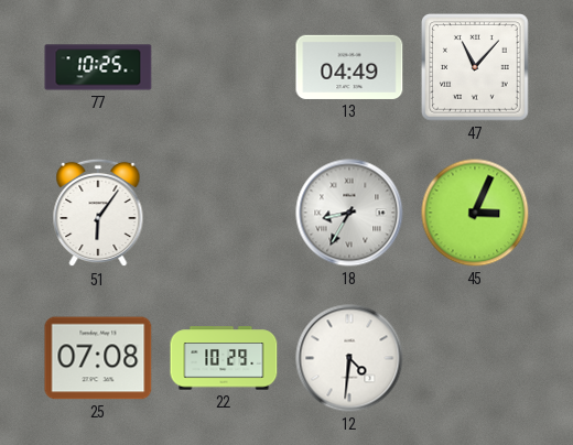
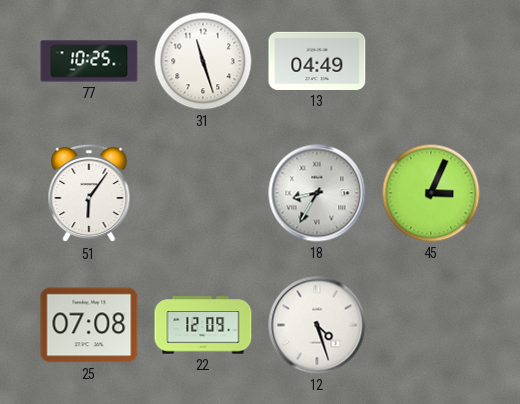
31: none -> 11:27 (203, 61)
47: 11:07 -> none (476, 68)
22: 10:29 -> 12:09 (203, 325)
12: 4:31 -> 4:27 (317, 325)
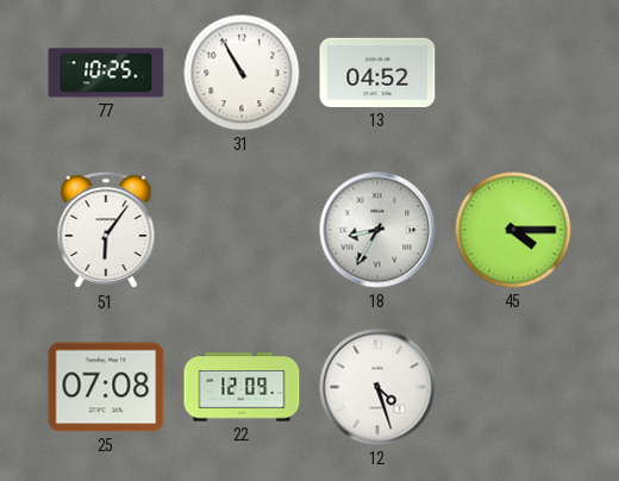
31: 11:27 -> 10:55 (242, 73)
13: 04:49 -> 04:52 (377, 73)
45: 3:04 -> 4:15 (513, 230)
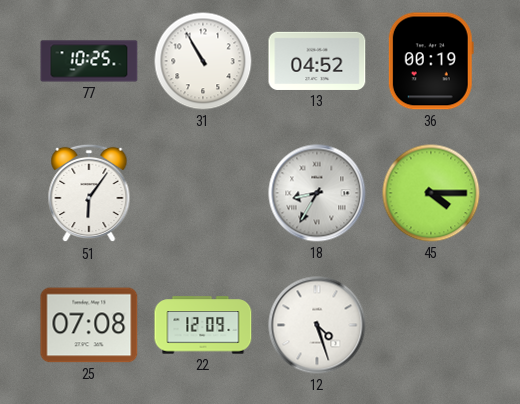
36: none -> 00:19 (431, 61)
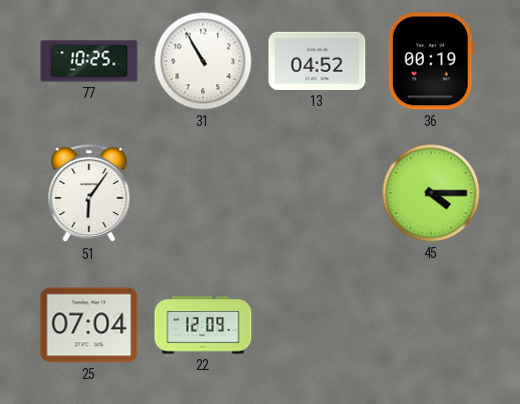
18: 8:35 -> none (317, 193)
25: 07:08 -> 07:04 (89, 325)
12: 4:27 -> none (317, 325)
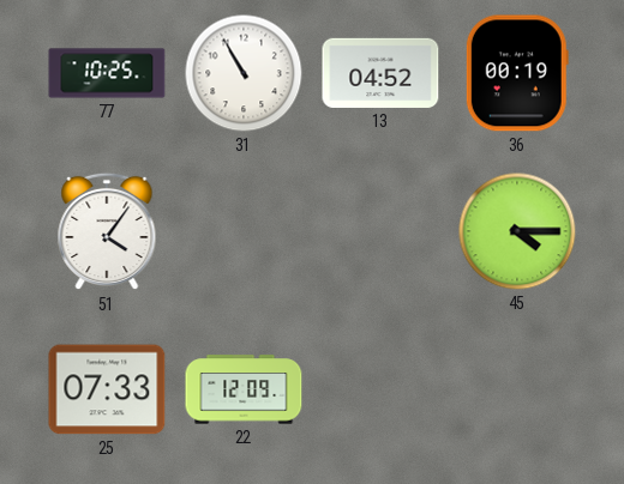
51: 6:06 -> 4:06 (107, 231)
25: 07:04 -> 07:33 (107, 389)
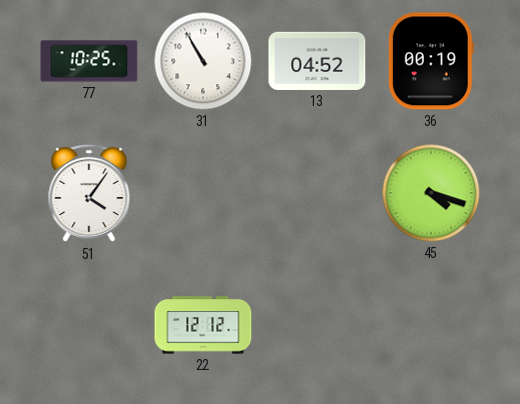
45: 4:15 -> 4:18 (431, 193)
25: 07:33 -> none (107, 389)
22: 12:09 -> 12:12 (203, 325)
